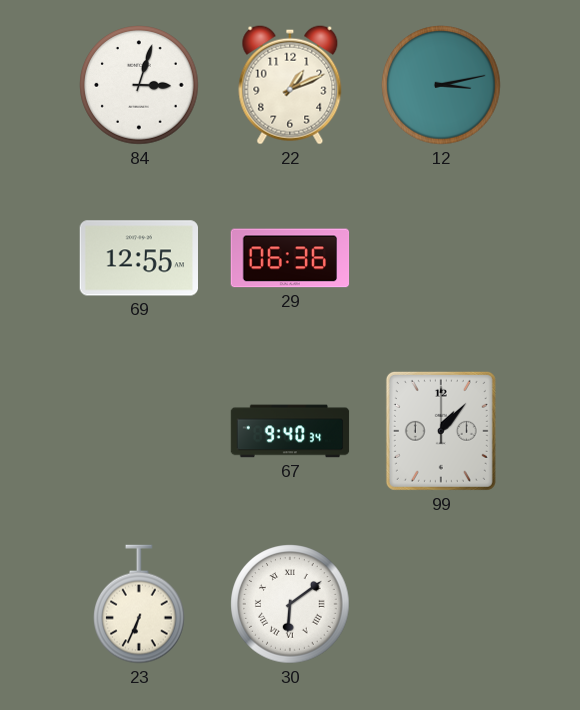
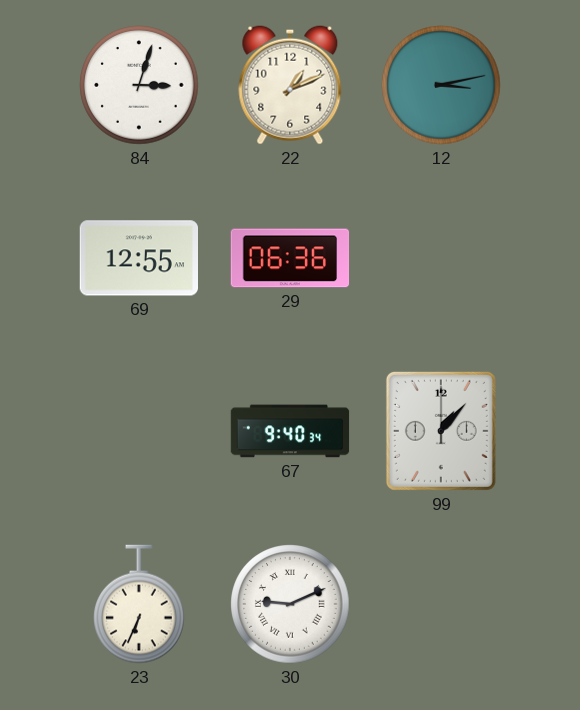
30: 6:09 -> 9:11 (290, 604)
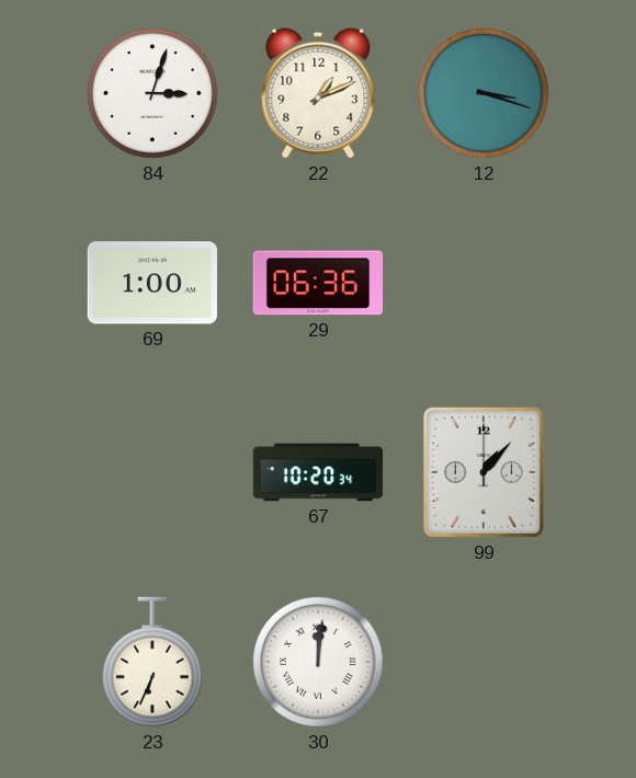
12: 3:13 -> 3:18 (484, 93)
69: 12:55 -> 1:00 (151, 283)
67: 9:40 -> 10:20 (318, 472)
30: 9:11 -> 12:01 (318, 662)
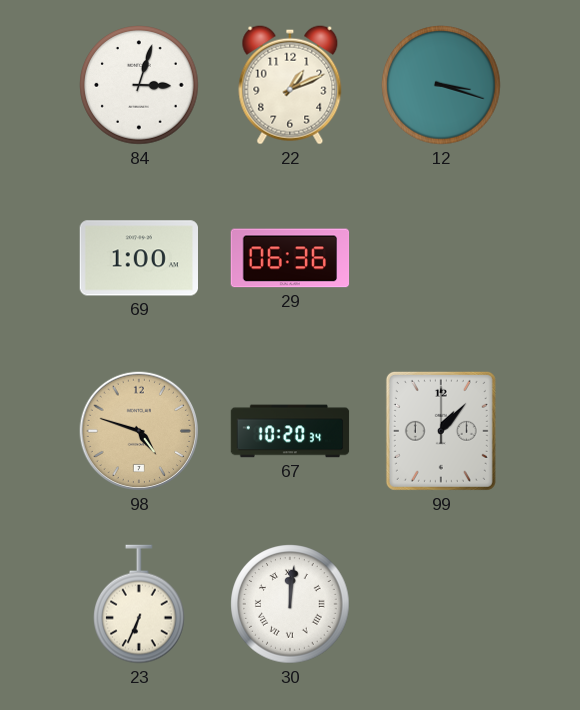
98: none -> 4:48 (139, 431)
